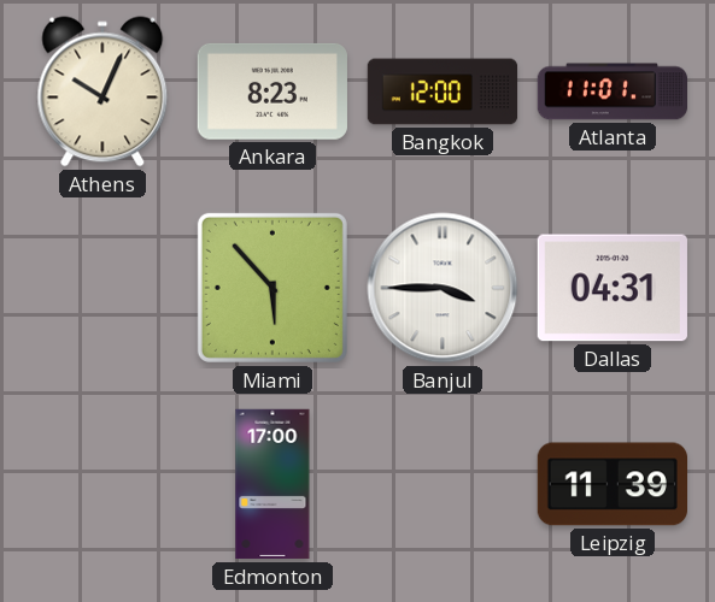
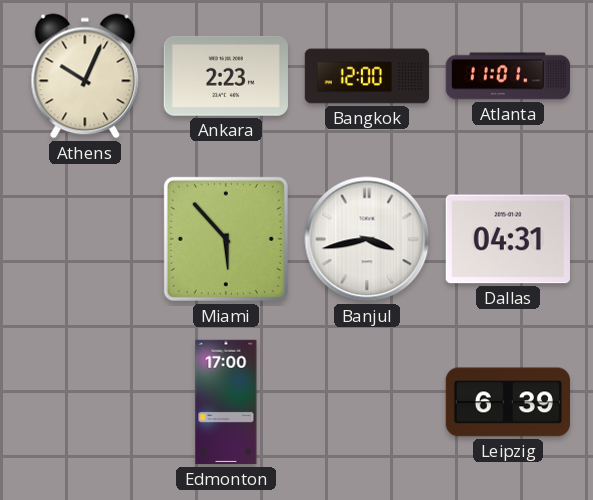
Ankara: 8:23 -> 2:23 (226, 76)
Banjul: 3:45 -> 3:43 (367, 239)
Leipzig: 11:39 -> 6:39 (507, 402)
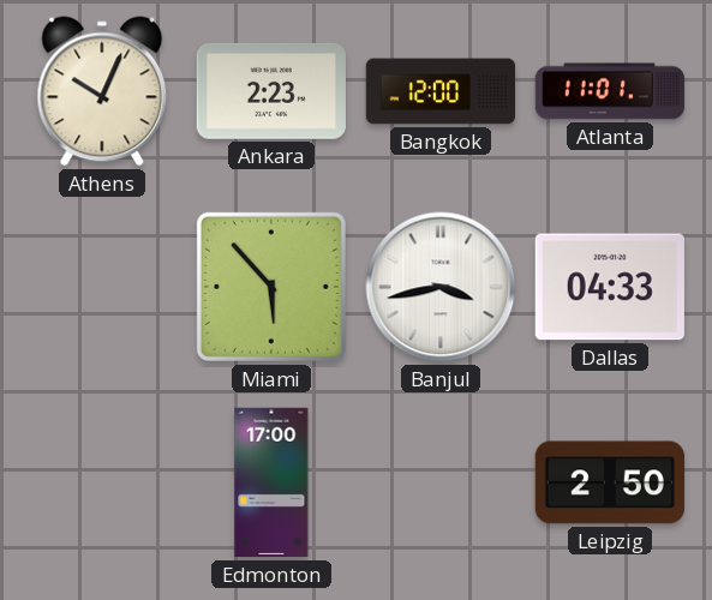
Dallas: 04:31 -> 04:33 (610, 287)
Leipzig: 6:39 -> 2:50 (609, 482)
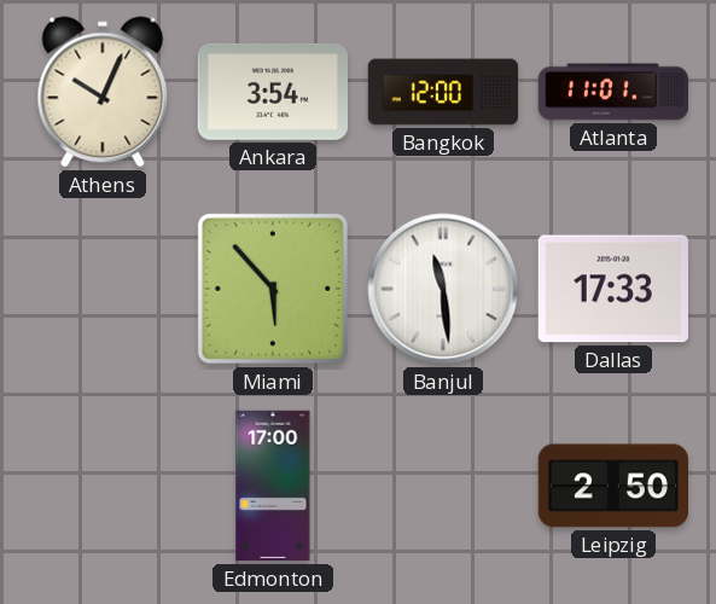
Ankara: 2:23 -> 3:54 (273, 92)
Banjul: 3:43 -> 11:29 (443, 289)
Dallas: 04:33 -> 17:33 (613, 289)
